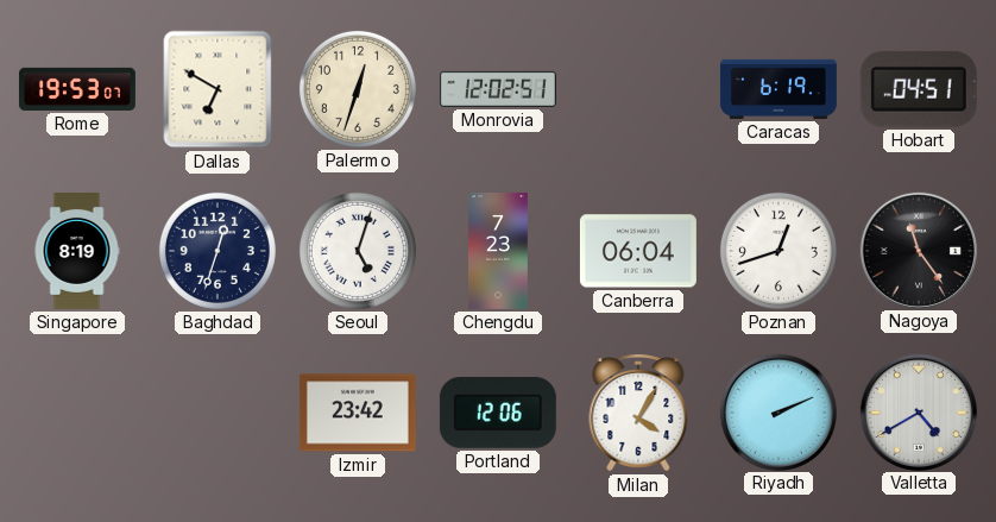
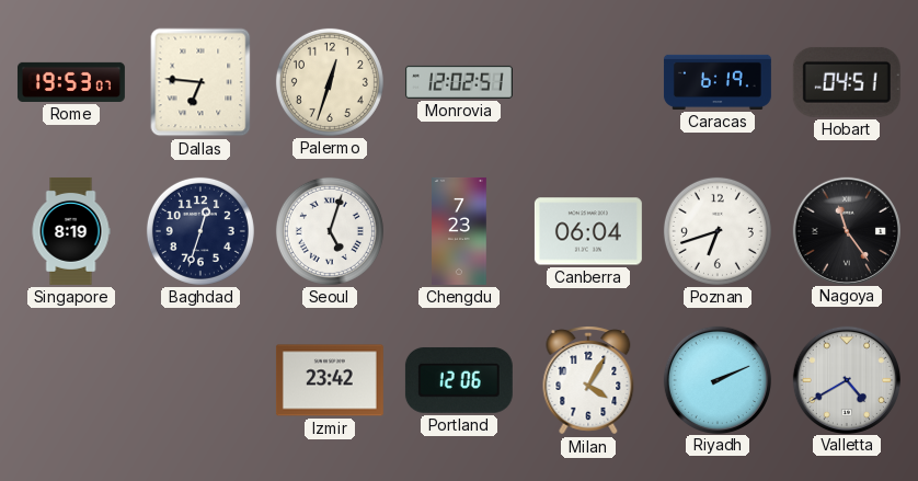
Dallas: 6:50 -> 6:46 (200, 82)
Poznan: 12:42 -> 6:42 (718, 231)
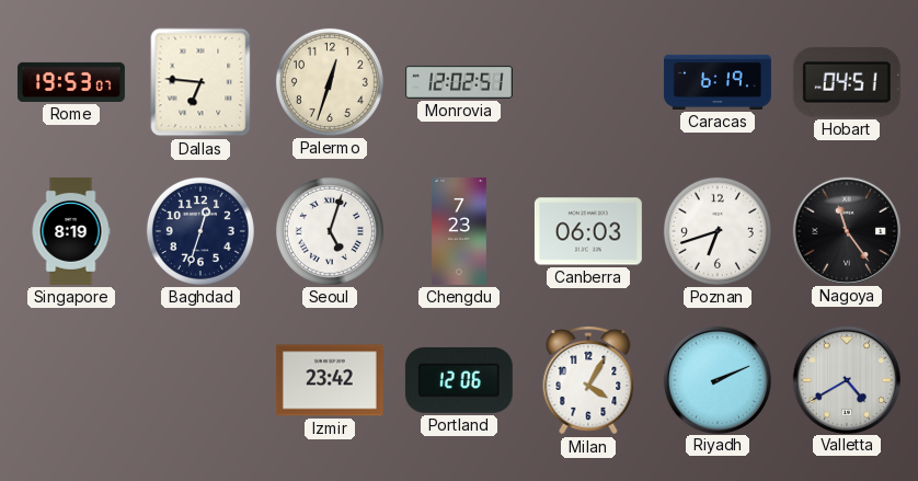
Canberra: 06:04 -> 06:03 (588, 231)
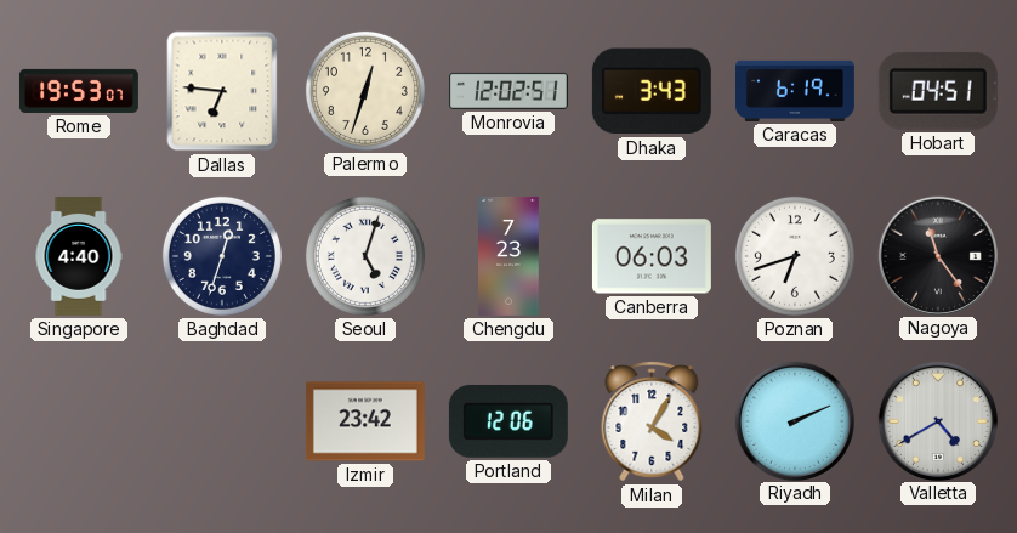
Dhaka: none -> 3:43 (652, 91)
Singapore: 8:19 -> 4:40 (79, 256)
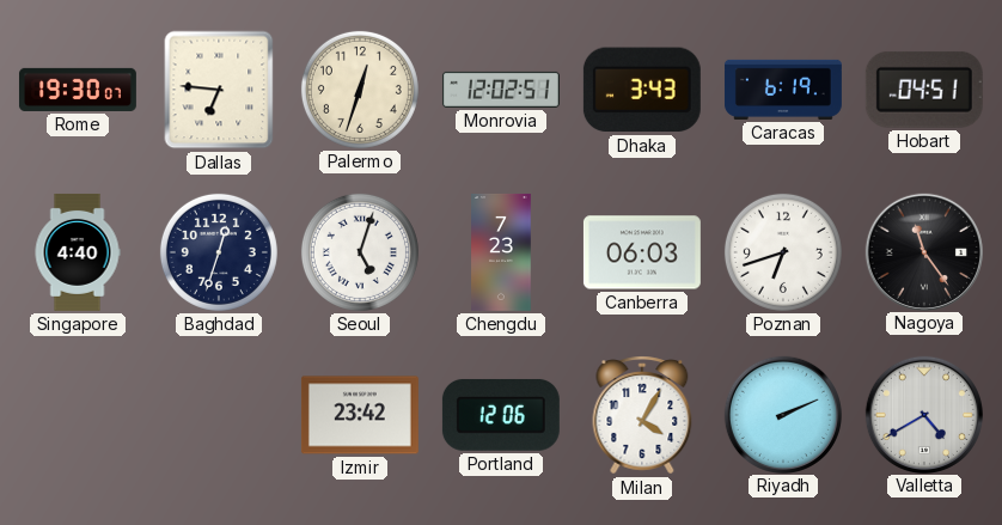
Rome: 19:53 -> 19:30 (78, 90)
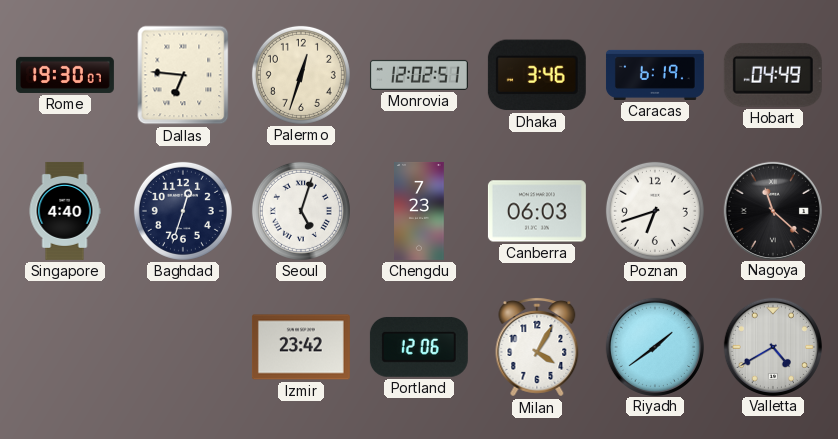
Dhaka: 3:43 -> 3:46 (537, 75)
Hobart: 04:51 -> 04:49 (773, 75)
Nagoya: 11:24 -> 11:22 (772, 210)
Riyadh: 2:11 -> 1:39 (654, 346)
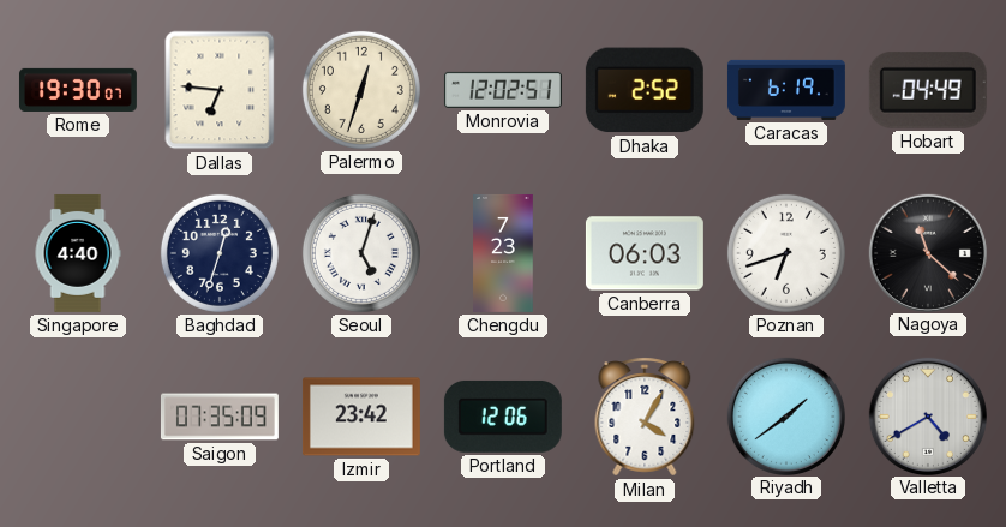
Dhaka: 3:46 -> 2:52 (645, 90)
Saigon: none -> 07:35 (220, 417)
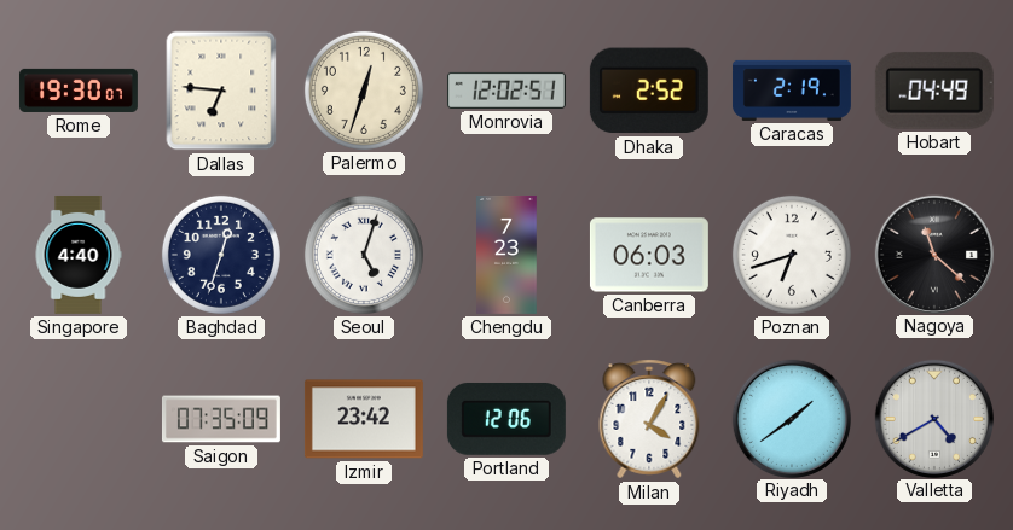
Caracas: 6:19 -> 2:19 (792, 91)
